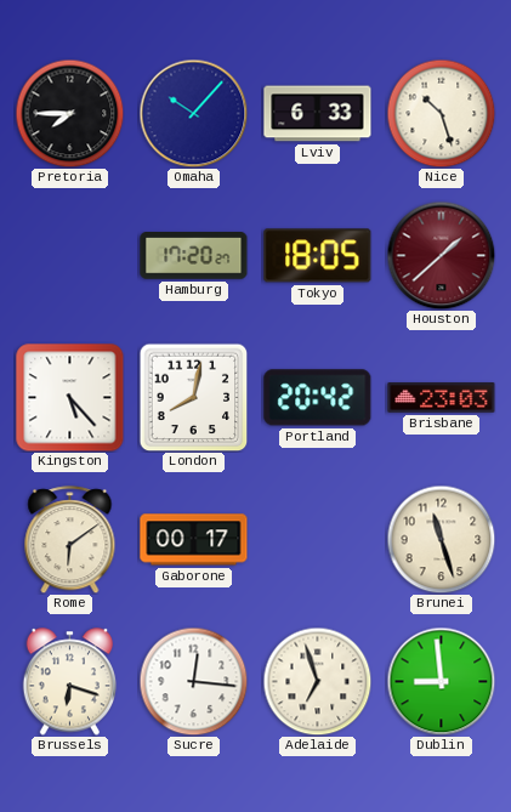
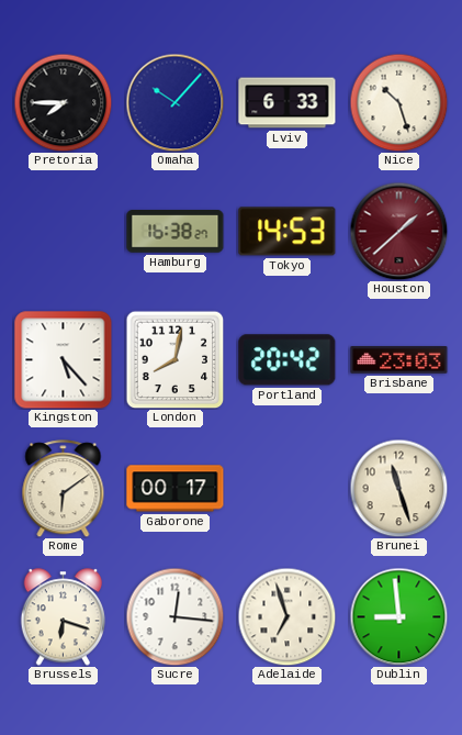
Hamburg: 17:20 -> 16:38 (176, 232)
Tokyo: 18:05 -> 14:53 (288, 232)
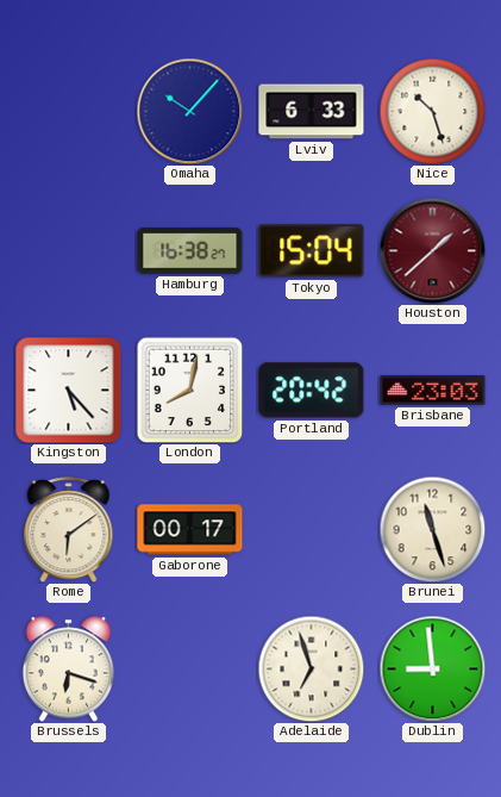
Pretoria: 7:45 -> none (63, 102)
Tokyo: 14:53 -> 15:04 (312, 251)
Sucre: 12:16 -> none (174, 616)
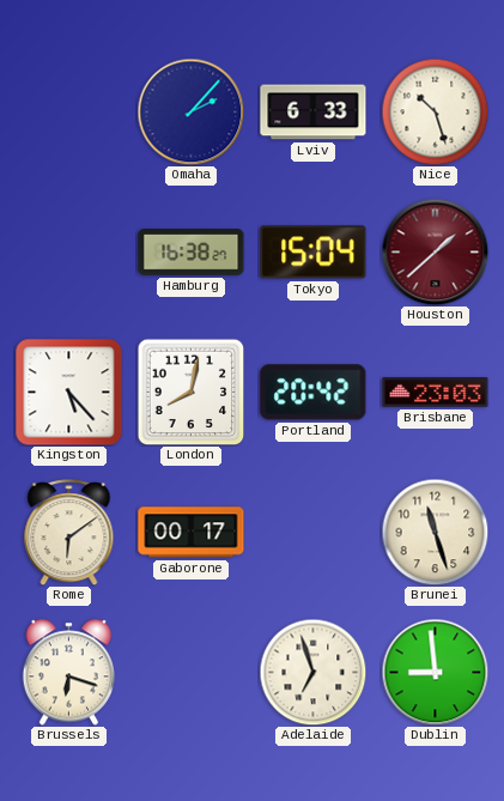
Omaha: 10:07 -> 2:07 (190, 111)
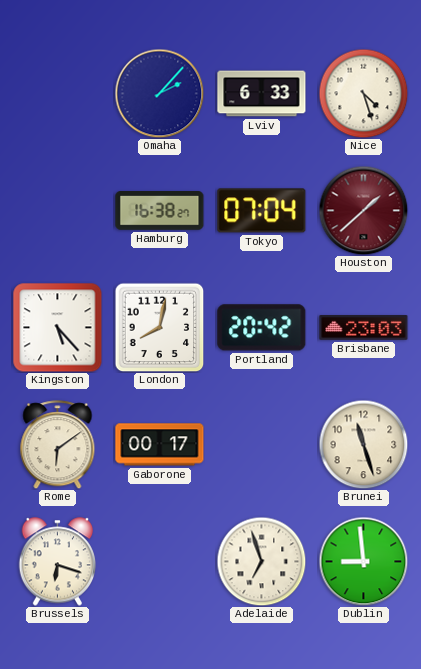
Nice: 10:27 -> 4:27 (363, 93)
Tokyo: 15:04 -> 07:04 (262, 211)
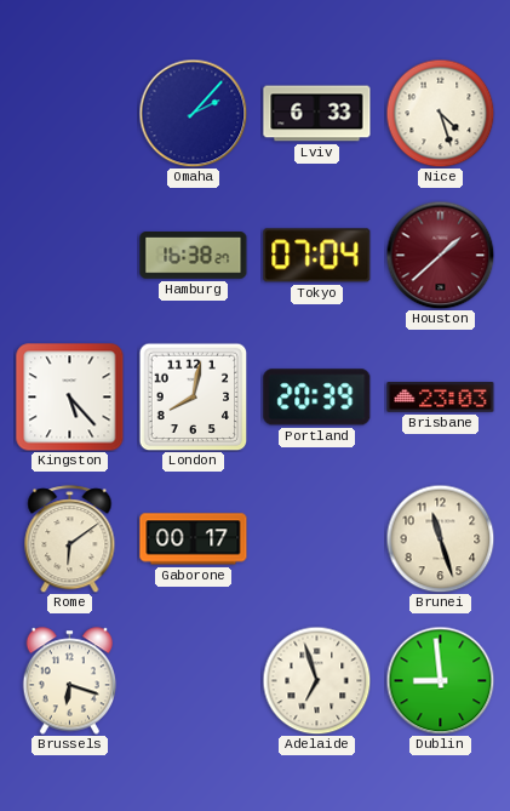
Portland: 20:42 -> 20:39 (317, 398)
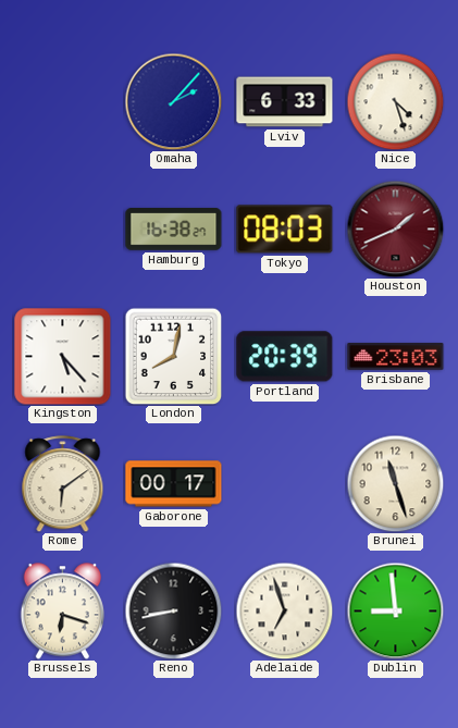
Tokyo: 07:04 -> 08:03 (285, 230)
Houston: 1:38 -> 1:41 (395, 229)
Reno: none -> 8:43 (173, 610)
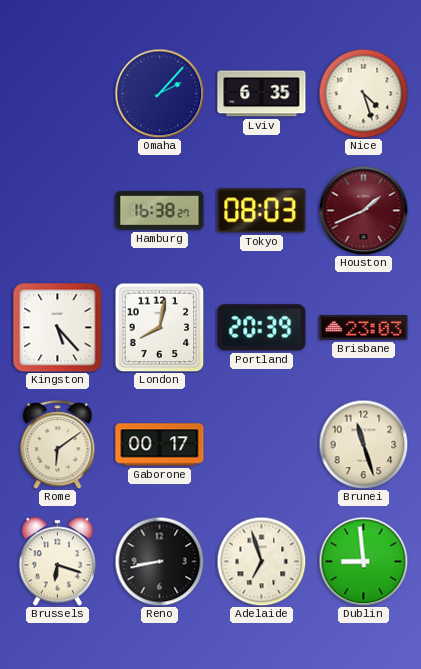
Lviv: 6:33 -> 6:35 (262, 94)
